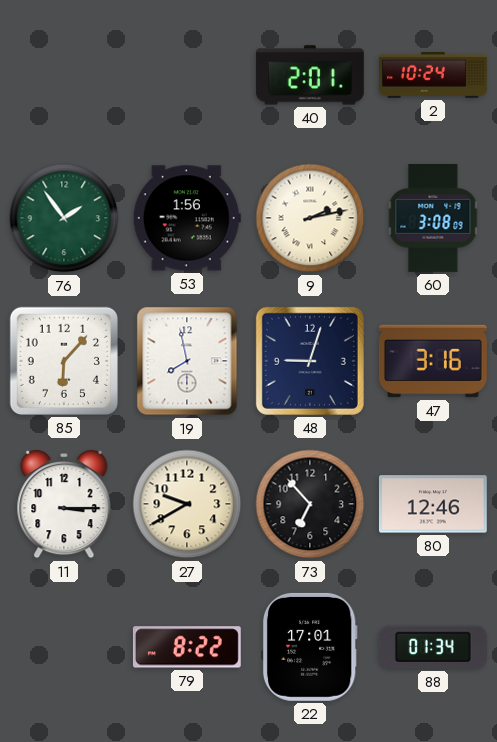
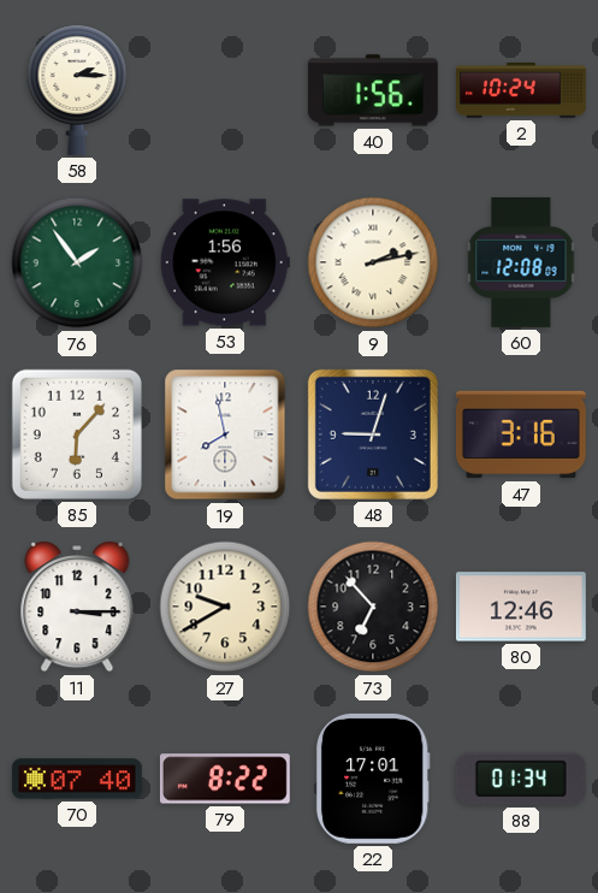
58: none -> 2:15 (77, 90)
40: 2:01 -> 1:56 (373, 90)
60: 3:08 -> 12:08 (521, 262)
70: none -> 07:40 (77, 779)
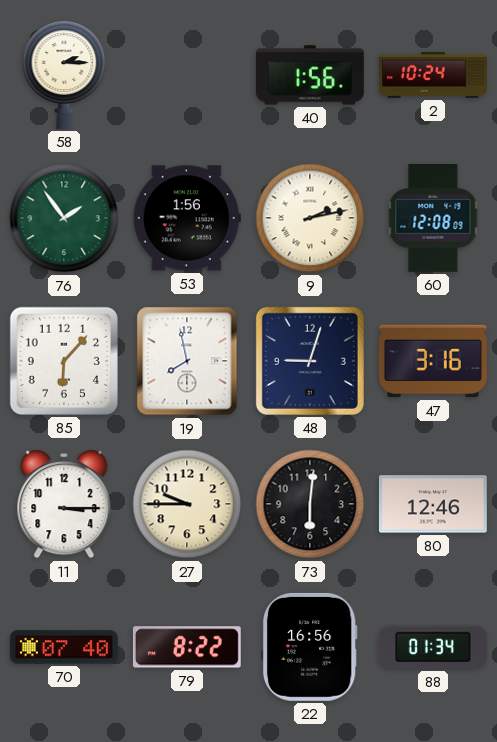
27: 9:40 -> 9:45 (187, 504)
73: 6:53 -> 6:01 (310, 504)
22: 17:01 -> 16:56 (310, 647)
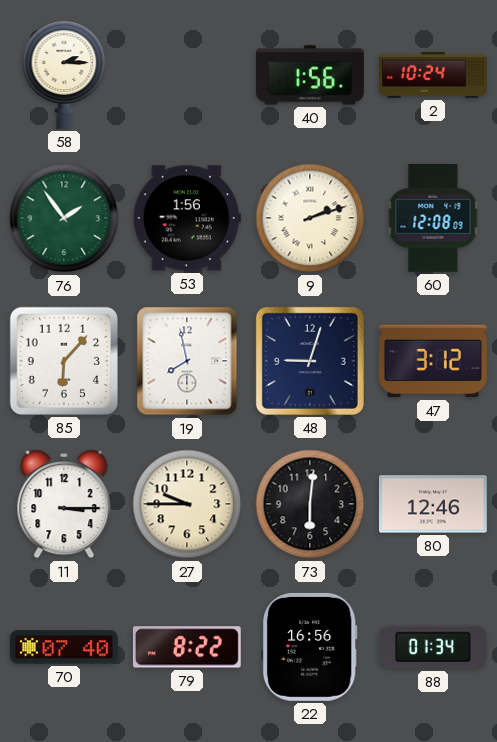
9: 2:13 -> 2:12 (310, 218)
47: 3:16 -> 3:12 (433, 361)
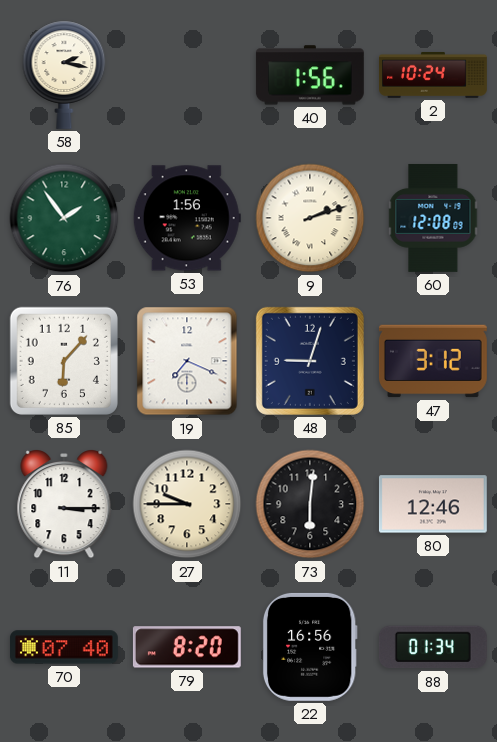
58: 2:15 -> 2:17 (64, 75)
19: 7:58 -> 7:19 (187, 361)
79: 8:22 -> 8:20 (187, 647)
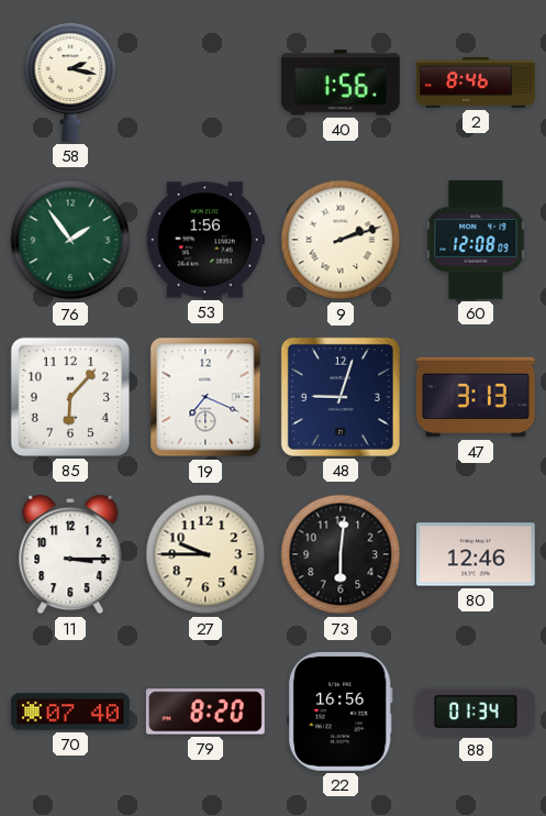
2: 10:24 -> 8:46 (477, 82)
47: 3:12 -> 3:13 (476, 397)
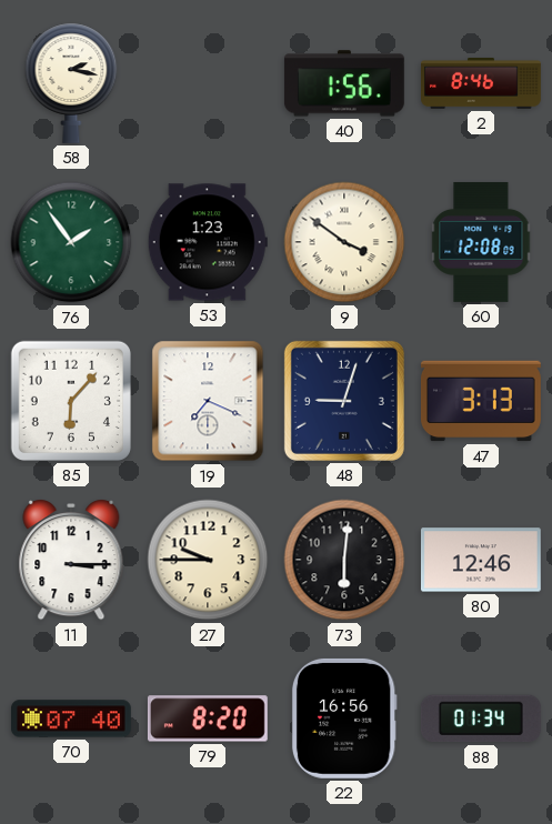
53: 1:56 -> 1:23 (208, 242)
9: 2:12 -> 3:51 (344, 242)
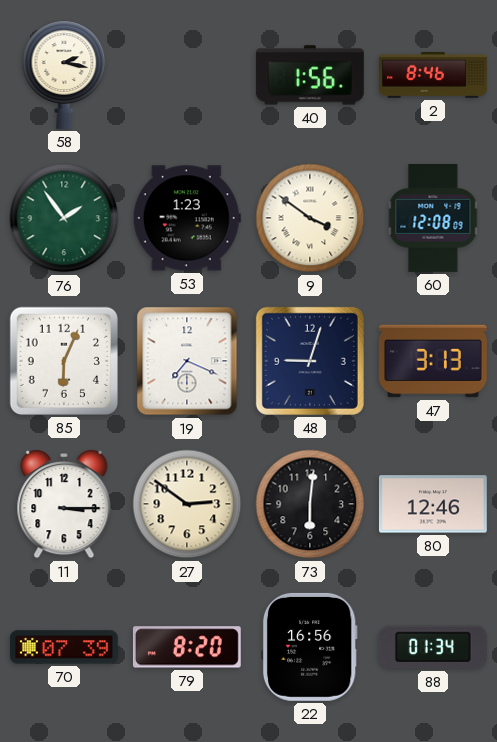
85: 6:07 -> 6:04 (64, 361)
27: 9:45 -> 2:51 (187, 504)
70: 07:40 -> 07:39 (64, 647)
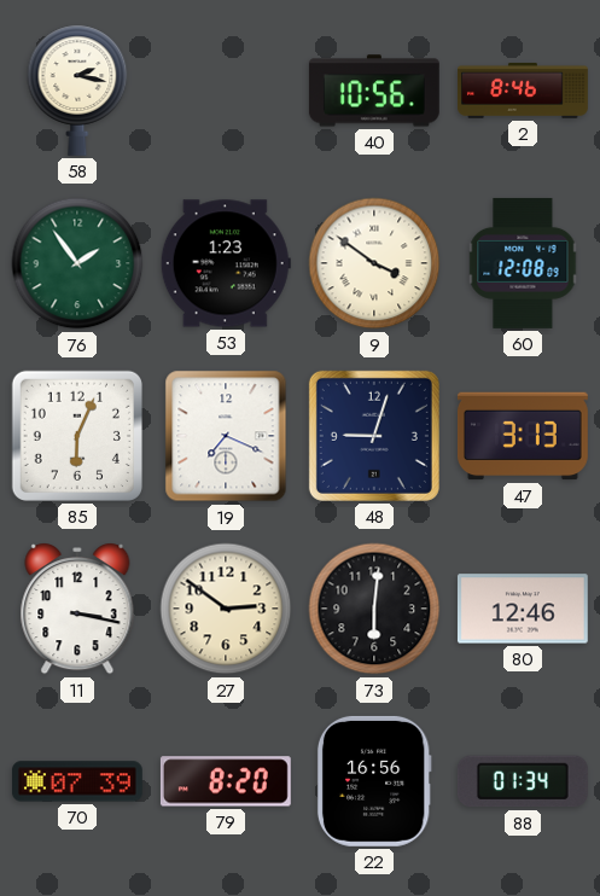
40: 1:56 -> 10:56 (374, 91)
11: 3:15 -> 3:17 (77, 610)
